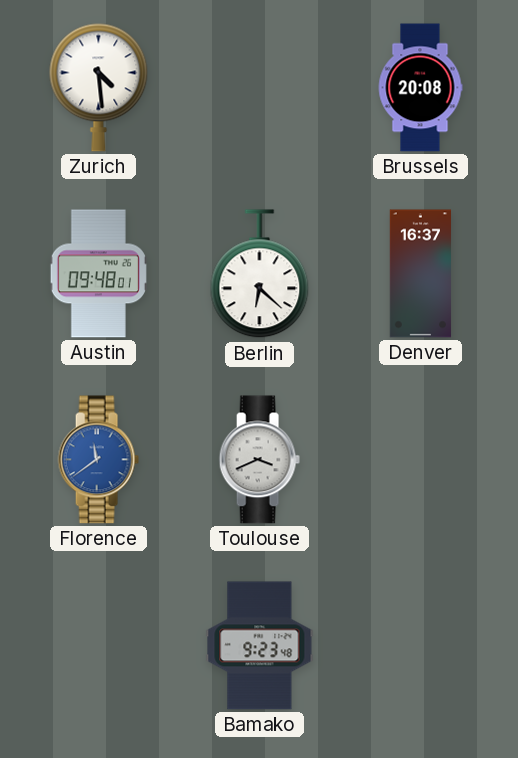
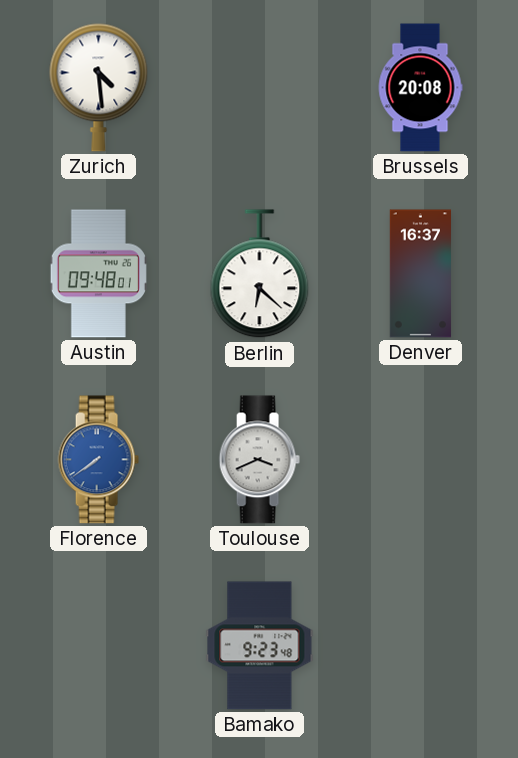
Florence: 11:39 -> 7:39 (98, 460)
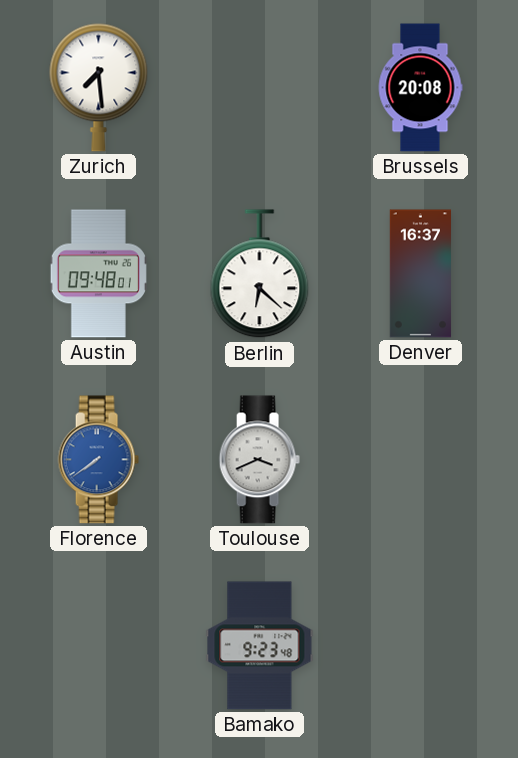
Zurich: 4:29 -> 7:29 (99, 87)
